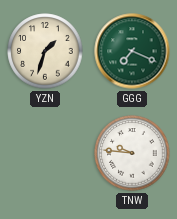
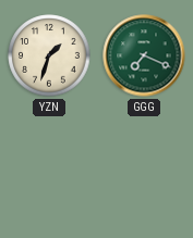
TNW: 9:46 -> none (132, 153)
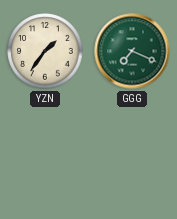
YZN: 1:33 -> 1:36 (45, 51)
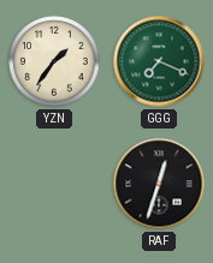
RAF: none -> 12:33 (159, 184)
